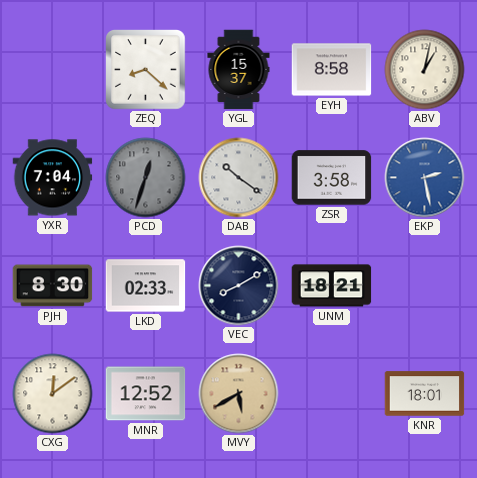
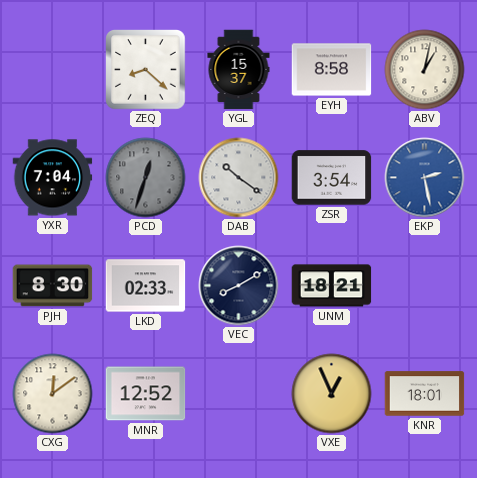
ZSR: 3:58 -> 3:54 (332, 178)
MVY: 5:40 -> none (239, 394)
VXE: none -> 12:56 (332, 394)
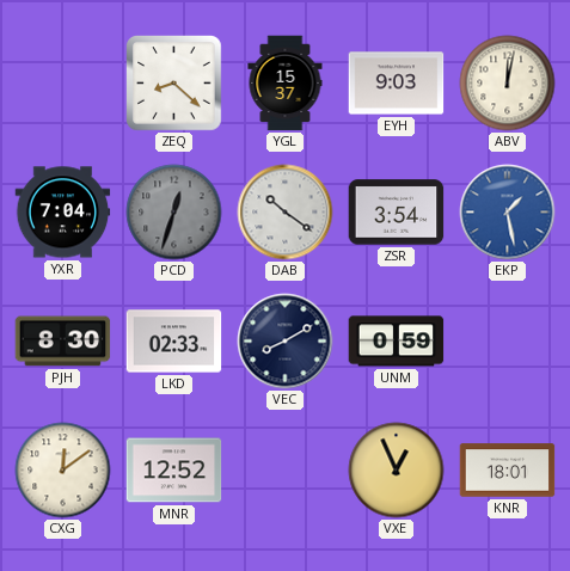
EYH: 8:58 -> 9:03 (397, 84)
ABV: 1:02 -> 12:02 (508, 84)
EKP: 2:28 -> 1:28 (508, 213)
UNM: 18:21 -> 0:59 (397, 342)
